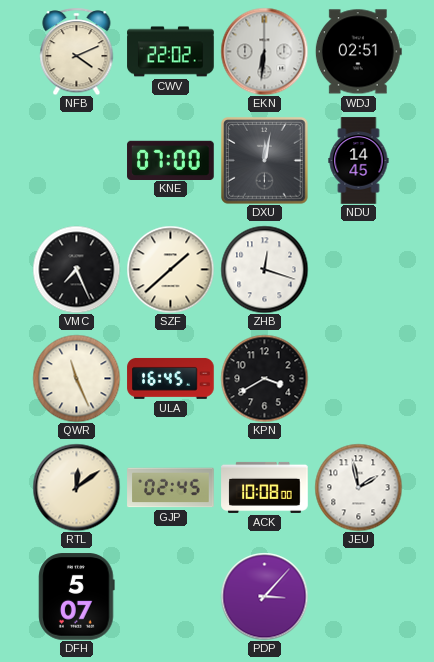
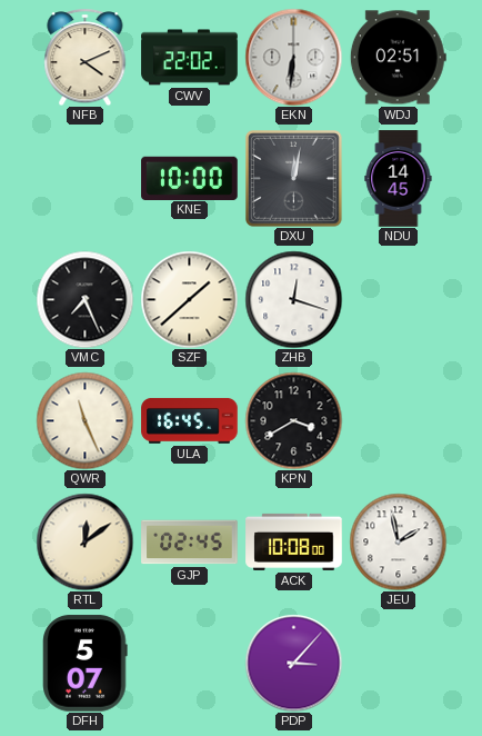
KNE: 07:00 -> 10:00 (190, 178)
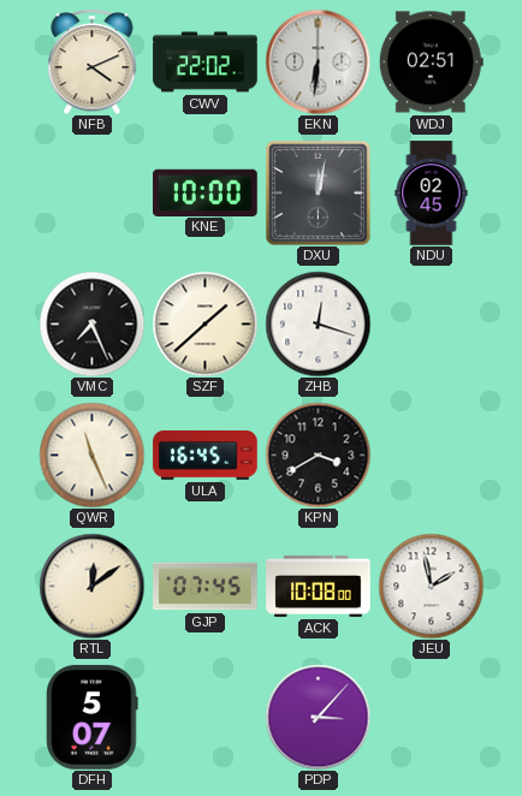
NDU: 14:45 -> 02:45 (432, 194)
GJP: 02:45 -> 07:45 (206, 587)
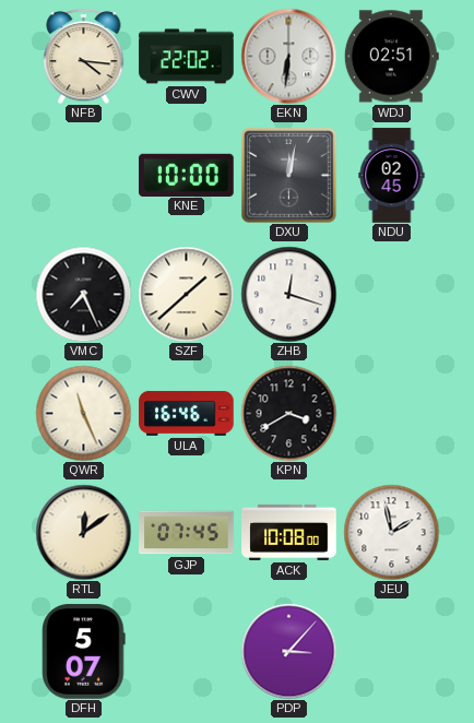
NFB: 4:11 -> 4:16 (84, 56)
ULA: 16:45 -> 16:46 (187, 413)
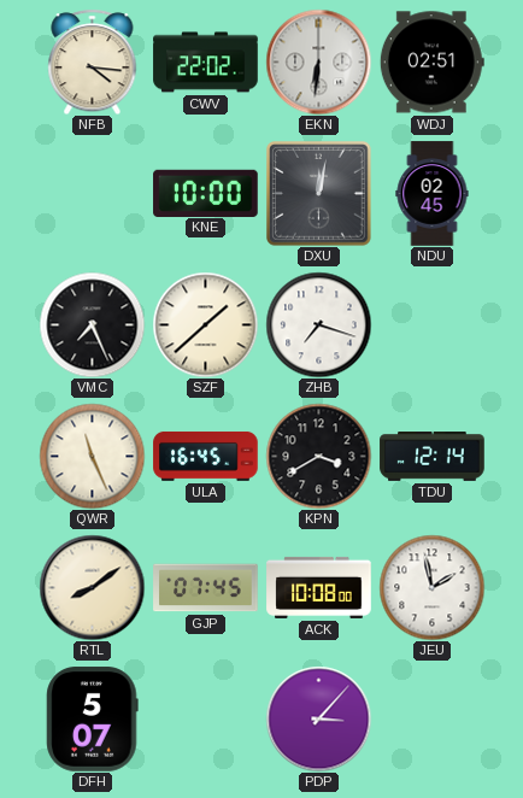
ZHB: 12:18 -> 7:18 (318, 324)
ULA: 16:46 -> 16:45 (206, 456)
TDU: none -> 12:14 (433, 457)
RTL: 12:09 -> 8:09 (92, 587)
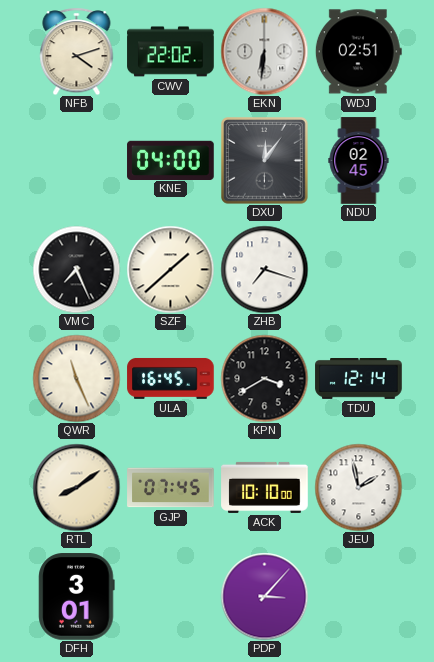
NFB: 4:16 -> 4:12 (77, 51)
KNE: 10:00 -> 04:00 (171, 160)
DXU: 12:02 -> 12:06 (265, 161)
ACK: 10:08 -> 10:10 (265, 487)
DFH: 5:07 -> 3:01 (77, 597)
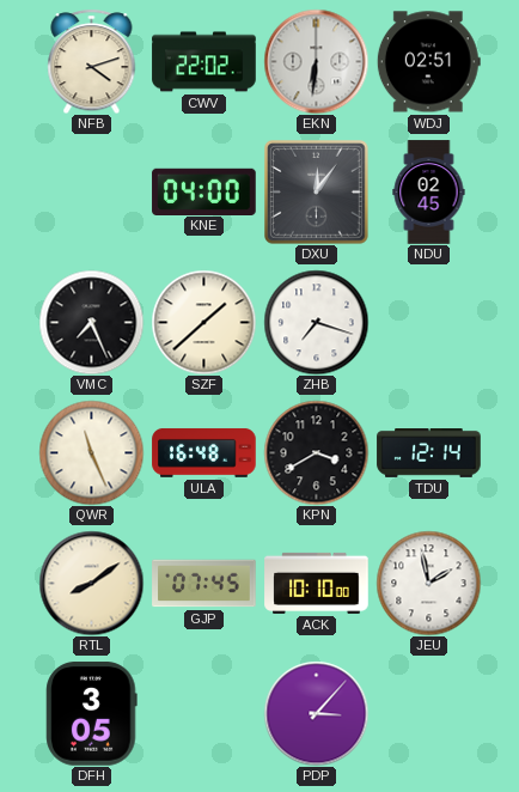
ULA: 16:45 -> 16:48 (204, 452)
DFH: 3:01 -> 3:05 (92, 714)
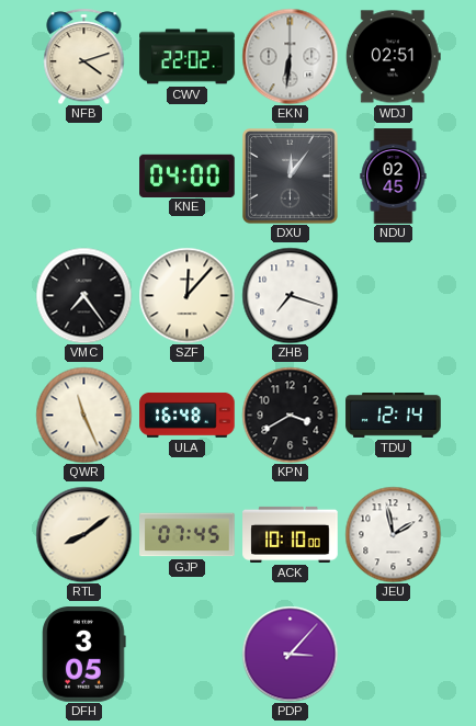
VMC: 7:26 -> 7:24 (83, 295)
SZF: 1:38 -> 12:07 (186, 295)
